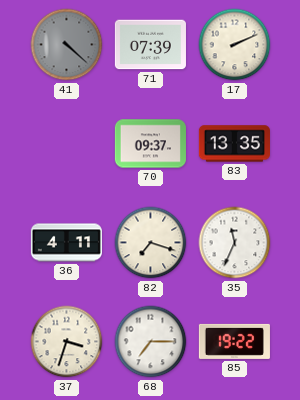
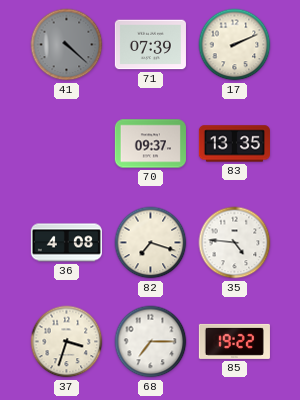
36: 4:11 -> 4:08 (66, 243)
35: 11:34 -> 4:46 (235, 243)
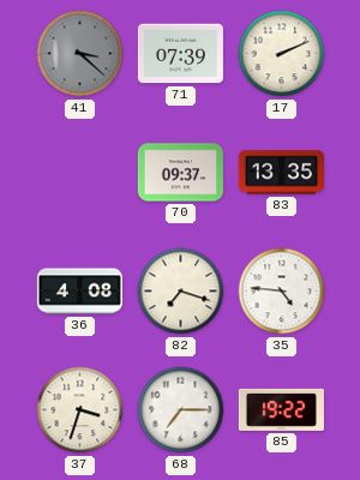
41: 4:22 -> 3:22 (80, 54)
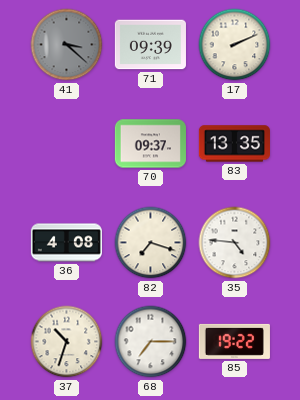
71: 07:39 -> 09:39 (150, 45)
37: 3:33 -> 10:33 (67, 342)
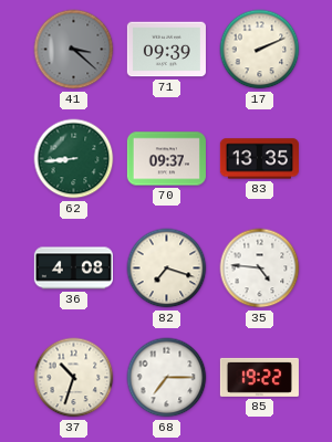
62: none -> 8:44 (74, 159)
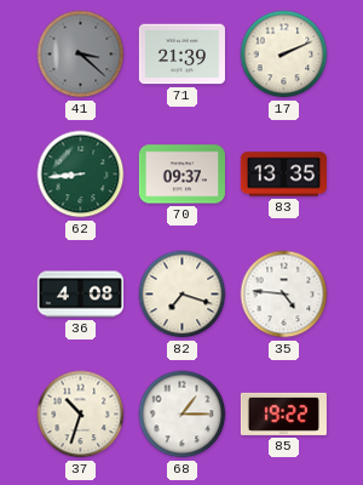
71: 09:39 -> 21:39 (181, 55)
68: 7:15 -> 1:15 (183, 415)
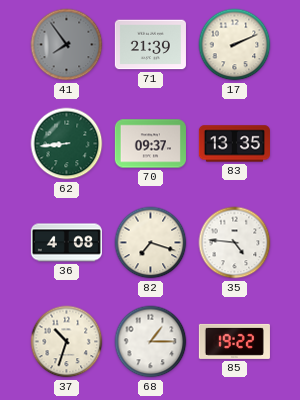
41: 3:22 -> 7:54 (67, 45)
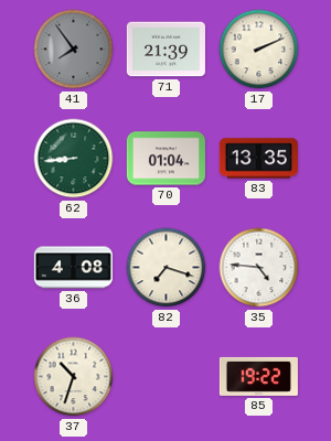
70: 09:37 -> 01:04 (165, 159)
68: 1:15 -> none (151, 342)
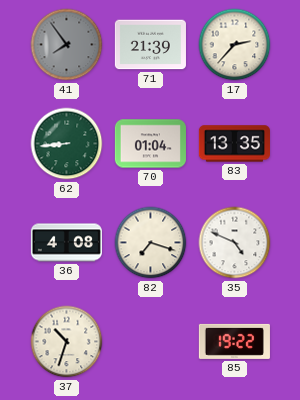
17: 2:11 -> 2:37 (235, 45)
35: 4:46 -> 4:49 (235, 243)
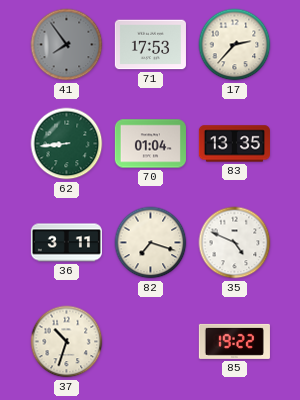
71: 21:39 -> 17:53 (150, 45)
36: 4:08 -> 3:11 (66, 243)
